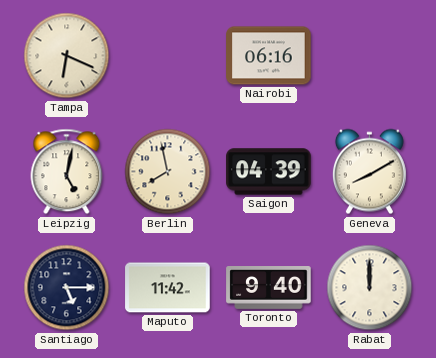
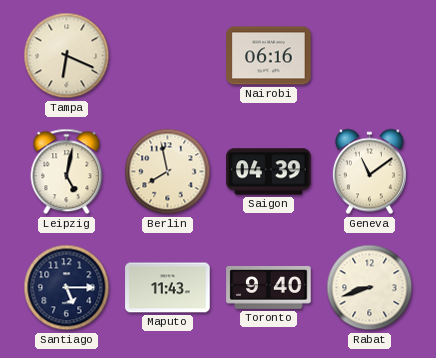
Geneva: 8:10 -> 11:09 (369, 172)
Maputo: 11:42 -> 11:43 (168, 288)
Rabat: 12:00 -> 8:42 (370, 288)
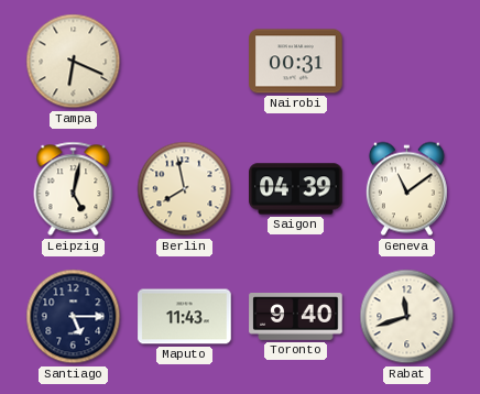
Nairobi: 06:16 -> 00:31 (296, 62)
Rabat: 8:42 -> 11:42 (407, 317)
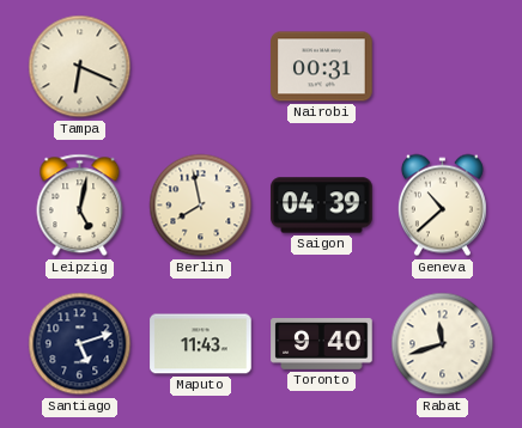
Geneva: 11:09 -> 10:38 (442, 206)
Santiago: 5:15 -> 5:12 (80, 344)
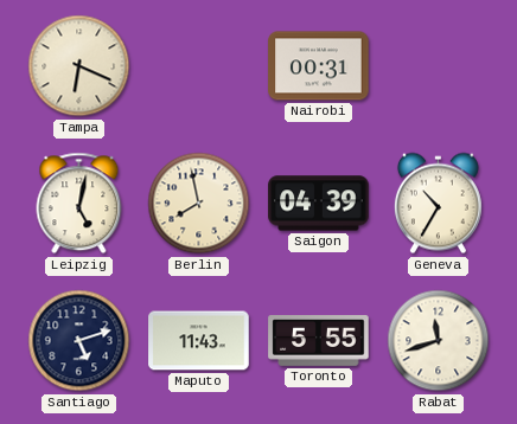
Geneva: 10:38 -> 10:35 (438, 204)
Toronto: 9:40 -> 5:55 (319, 341)
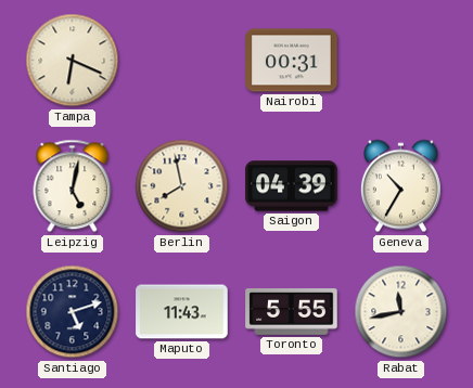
Rabat: 11:42 -> 11:43 (401, 312)
